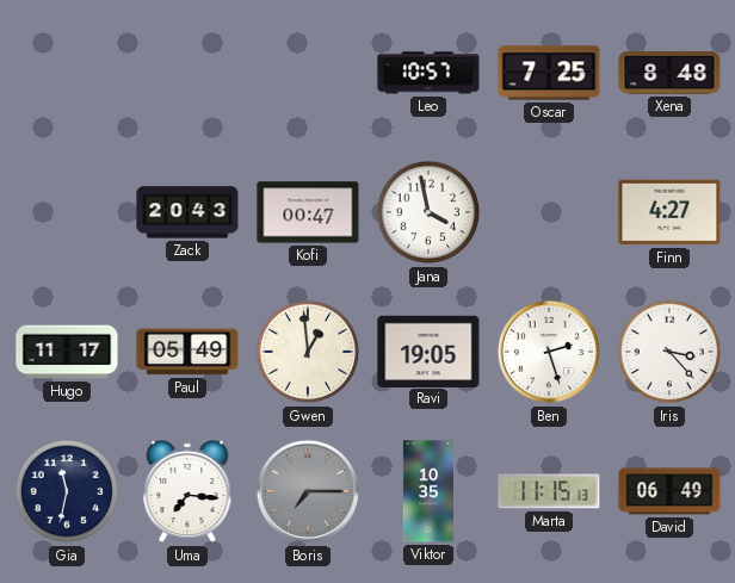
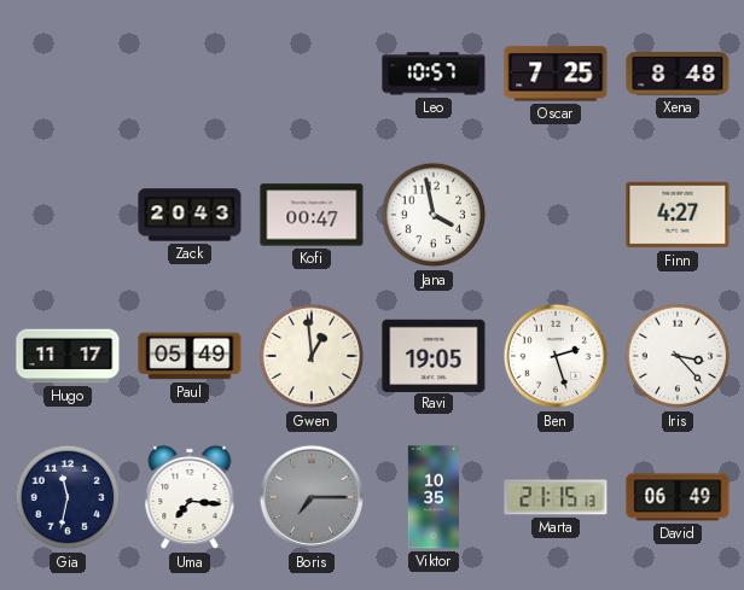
Marta: 11:15 -> 21:15 (556, 497)
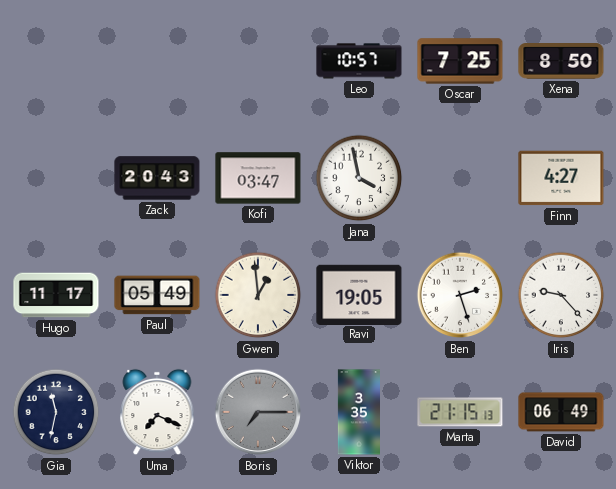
Xena: 8:48 -> 8:50 (561, 62)
Kofi: 00:47 -> 03:47 (258, 178)
Iris: 3:23 -> 9:23 (561, 295)
Uma: 7:16 -> 7:19 (157, 412)
Viktor: 10:35 -> 3:35 (358, 412)
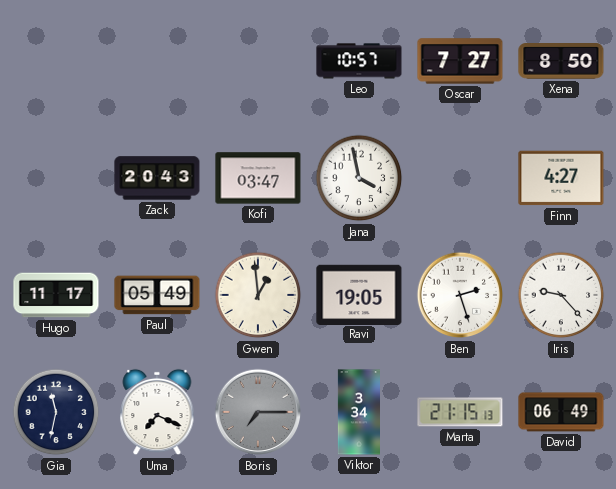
Oscar: 7:25 -> 7:27 (460, 61)
Viktor: 3:35 -> 3:34 (358, 412)
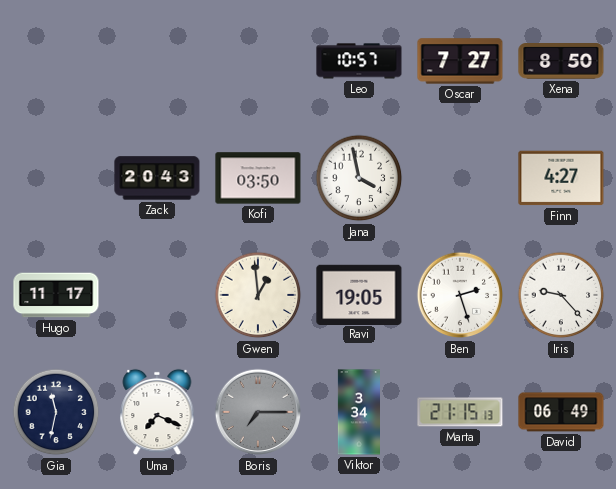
Kofi: 03:47 -> 03:50 (258, 178)
Paul: 05:49 -> none (157, 295)
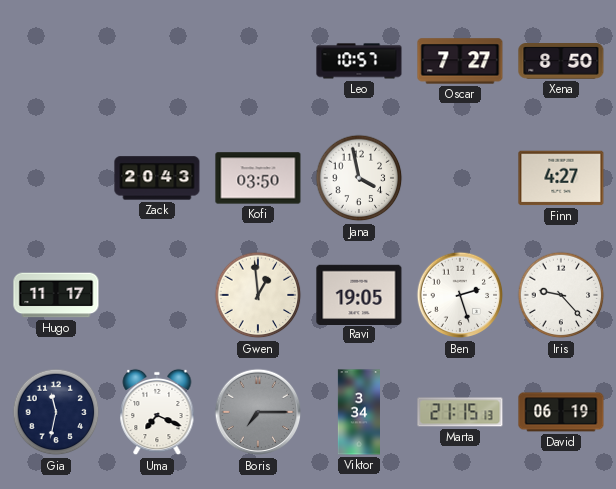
David: 06:49 -> 06:19 (561, 412)
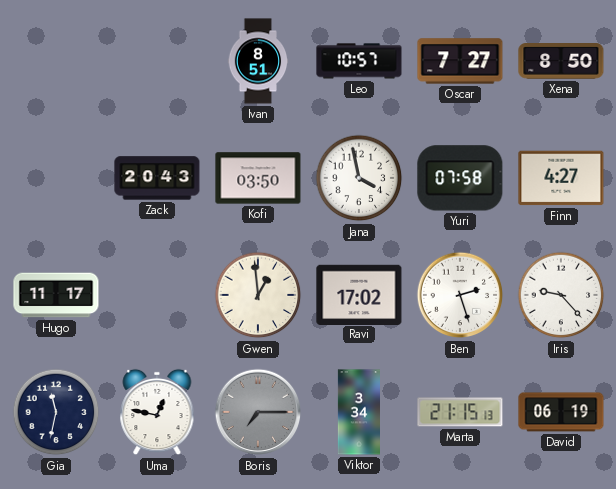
Ivan: none -> 8:51 (258, 61)
Yuri: none -> 07:58 (460, 178)
Ravi: 19:05 -> 17:02 (359, 294)
Uma: 7:19 -> 12:47 (157, 412)
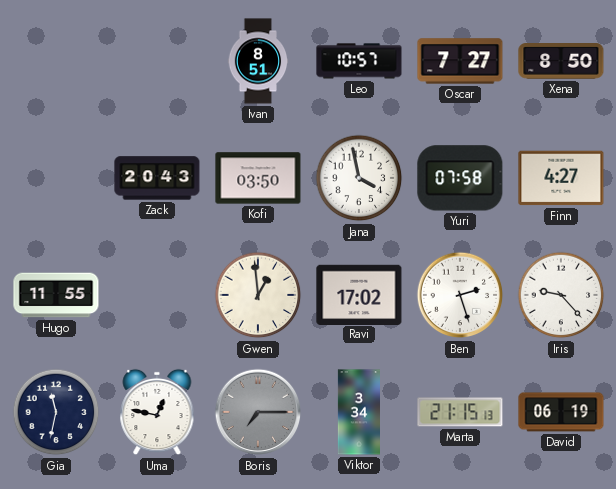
Hugo: 11:17 -> 11:55 (56, 295)
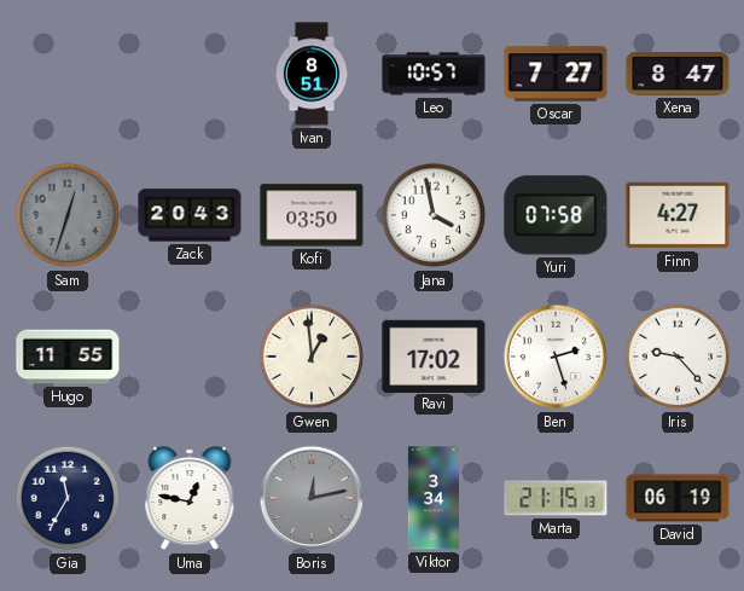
Xena: 8:50 -> 8:47 (678, 75)
Sam: none -> 12:33 (68, 215)
Gia: 11:32 -> 11:35 (68, 498)
Boris: 7:15 -> 12:13 (312, 498)
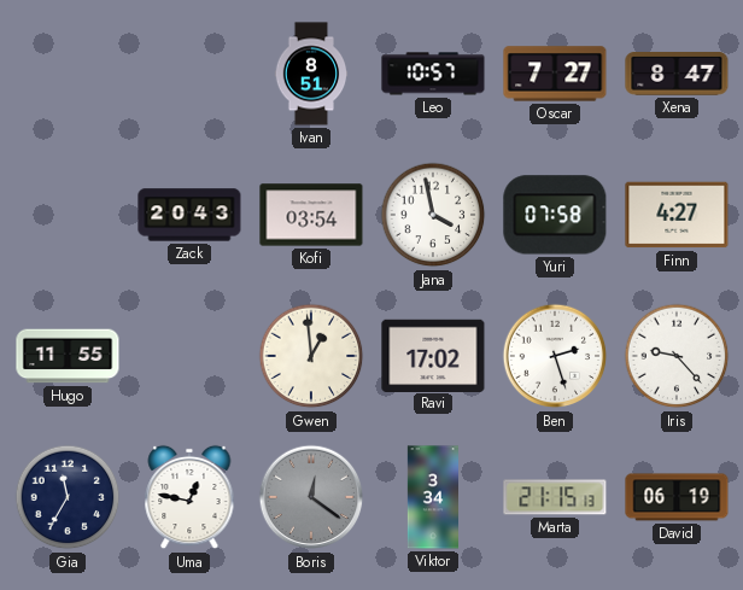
Sam: 12:33 -> none (68, 215)
Kofi: 03:50 -> 03:54 (311, 215)
Boris: 12:13 -> 12:21 (311, 497)
